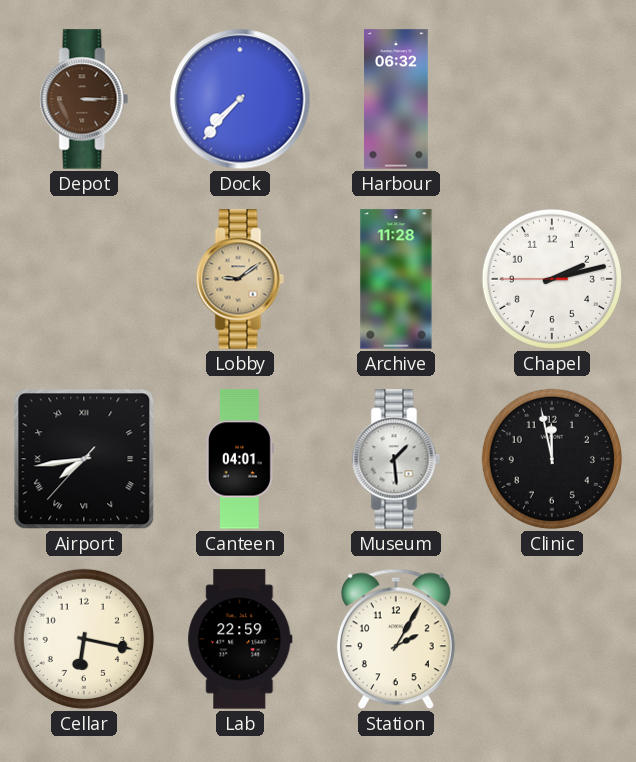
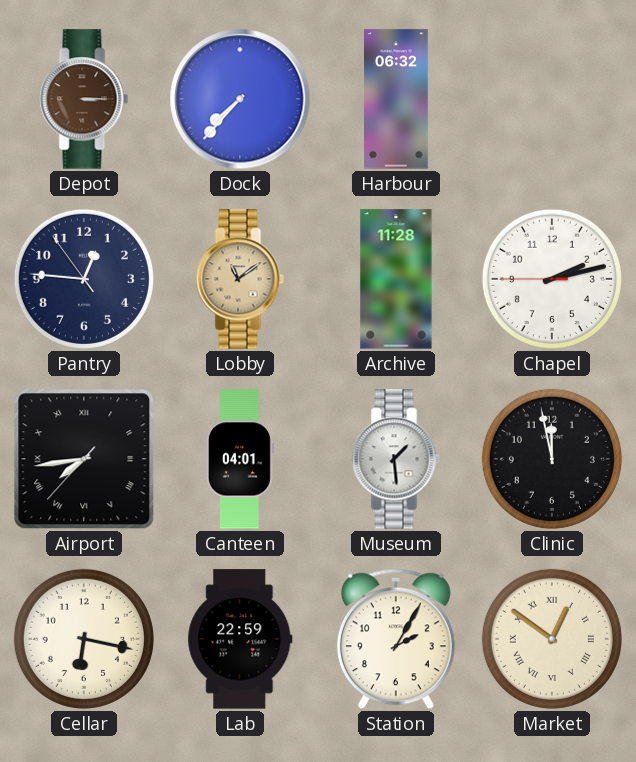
Pantry: none -> 12:45 (84, 279)
Lobby: 9:09 -> 11:09 (240, 279)
Market: none -> 12:51 (552, 639)
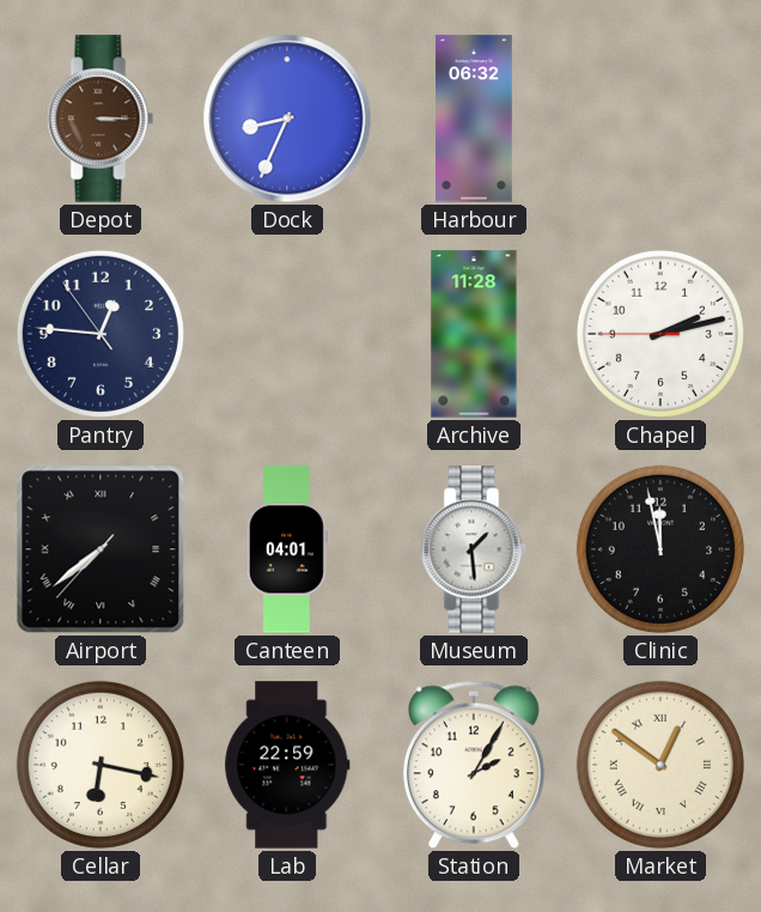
Dock: 7:37 -> 8:34 (287, 118)
Lobby: 11:09 -> none (240, 279)
Airport: 7:43 -> 7:38 (101, 549)
